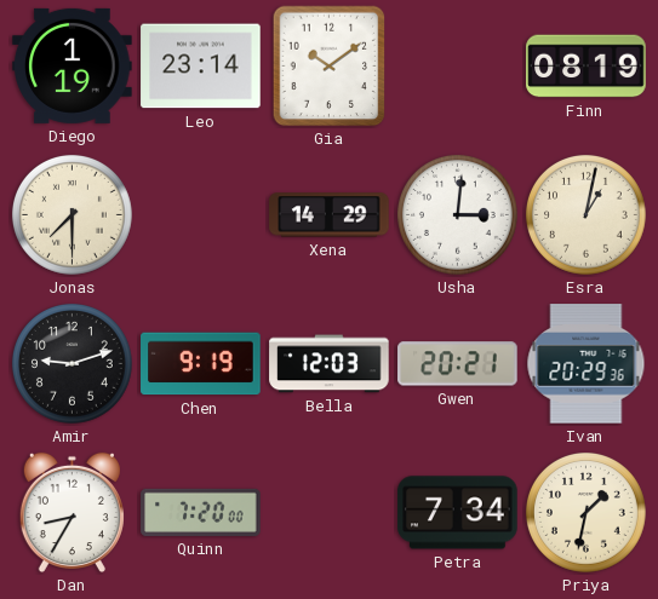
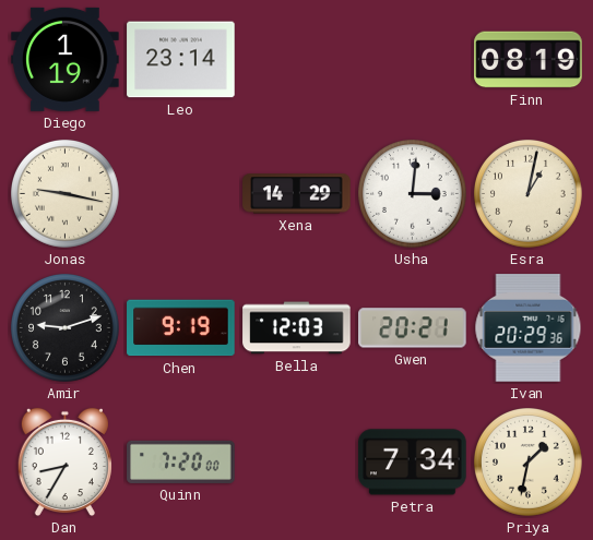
Gia: 10:09 -> none (330, 67)
Jonas: 7:30 -> 9:17 (66, 194)
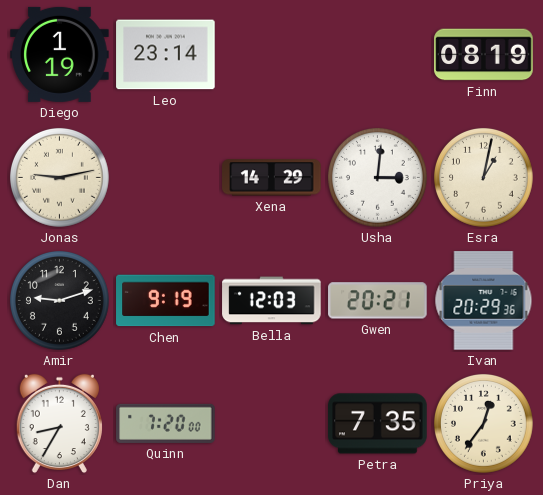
Jonas: 9:17 -> 9:13 (60, 178)
Petra: 7:34 -> 7:35 (378, 424)
Priya: 1:32 -> 12:36 (484, 424)
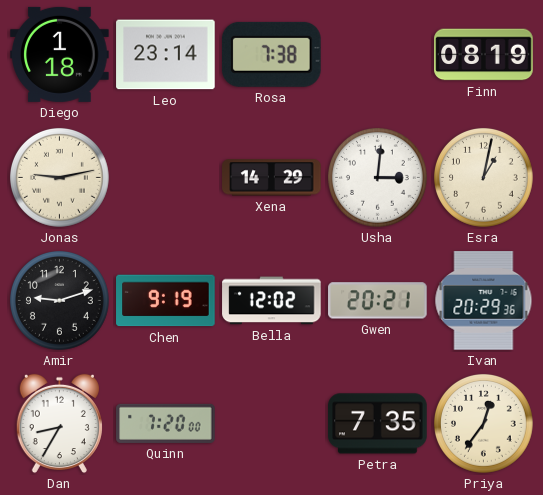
Diego: 1:19 -> 1:18 (60, 54)
Rosa: none -> 7:38 (272, 54)
Bella: 12:03 -> 12:02 (272, 301)
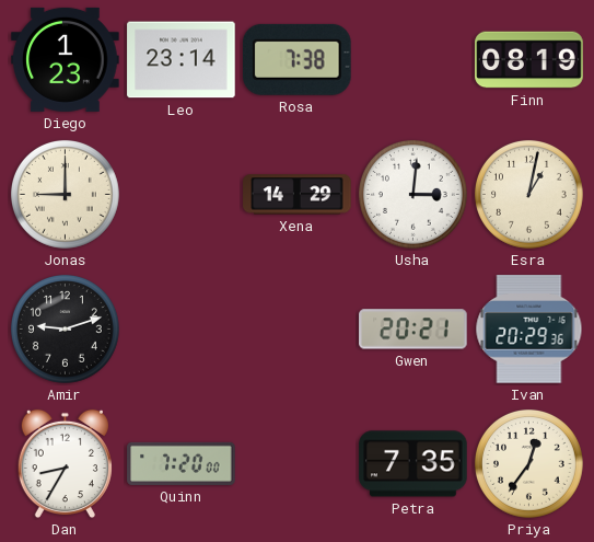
Diego: 1:18 -> 1:23 (66, 59)
Jonas: 9:13 -> 9:00 (66, 195)
Chen: 9:19 -> none (166, 301)
Bella: 12:02 -> none (272, 301)
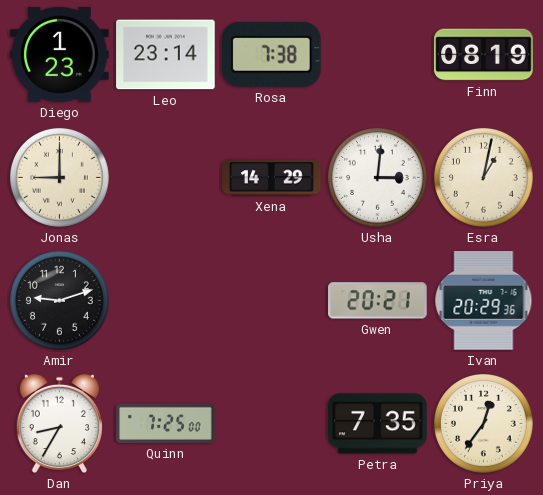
Quinn: 7:20 -> 7:25 (166, 423)
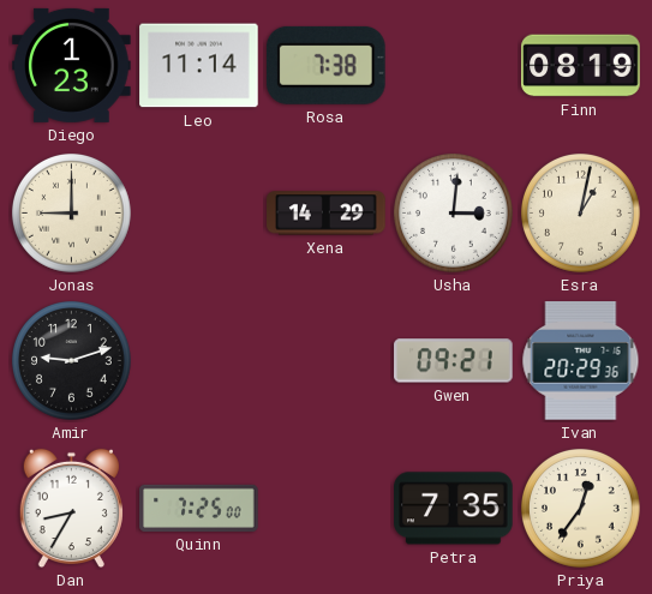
Leo: 23:14 -> 11:14 (199, 66)
Gwen: 20:21 -> 09:21 (454, 361)
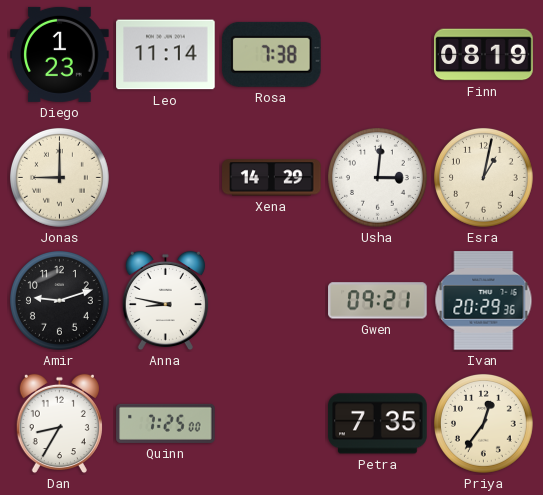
Anna: none -> 8:47 (165, 301)
